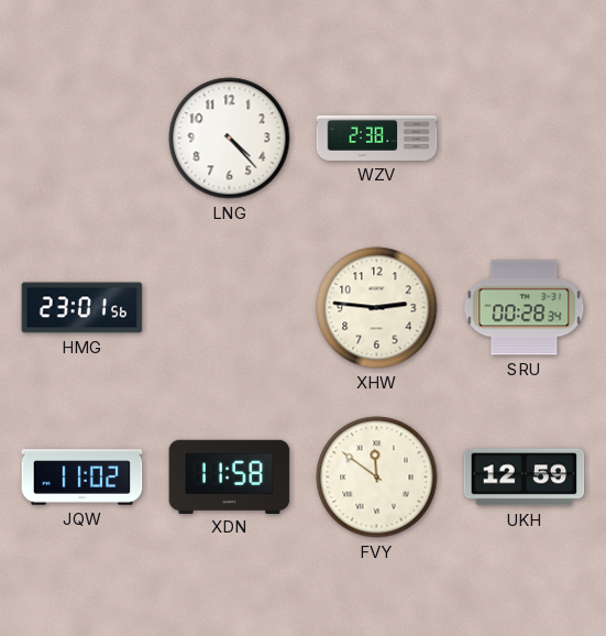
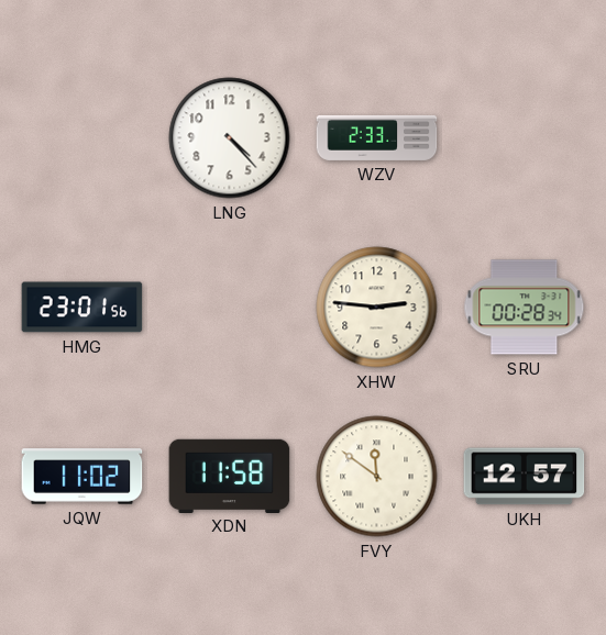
WZV: 2:38 -> 2:33 (377, 137)
UKH: 12:59 -> 12:57 (525, 477)
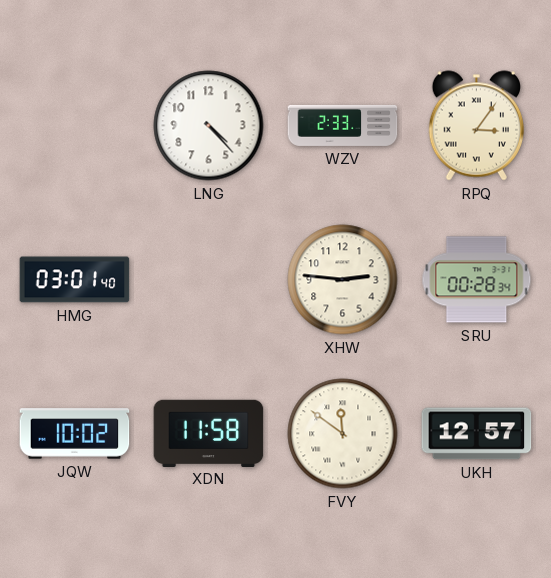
RPQ: none -> 3:06 (476, 126)
HMG: 23:01 -> 03:01 (75, 280)
JQW: 11:02 -> 10:02 (75, 434)
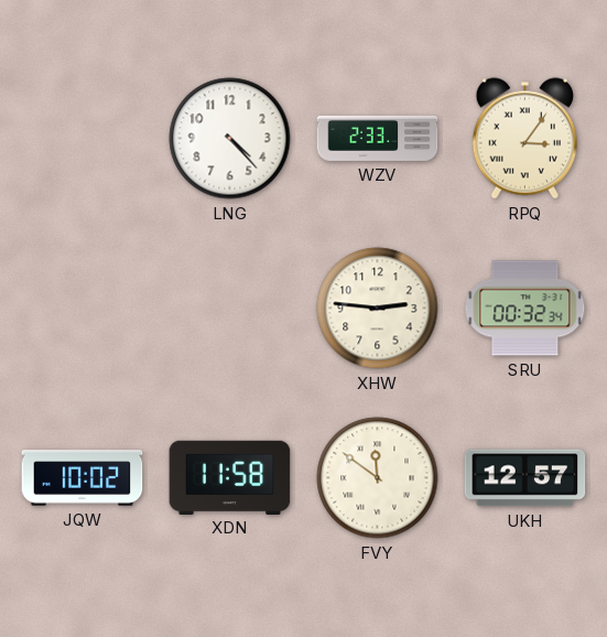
HMG: 03:01 -> none (75, 280)
SRU: 00:28 -> 00:32 (525, 309)
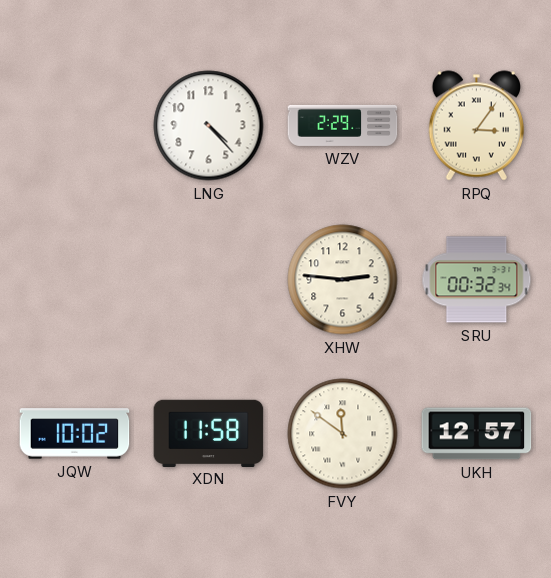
WZV: 2:33 -> 2:29 (343, 125)
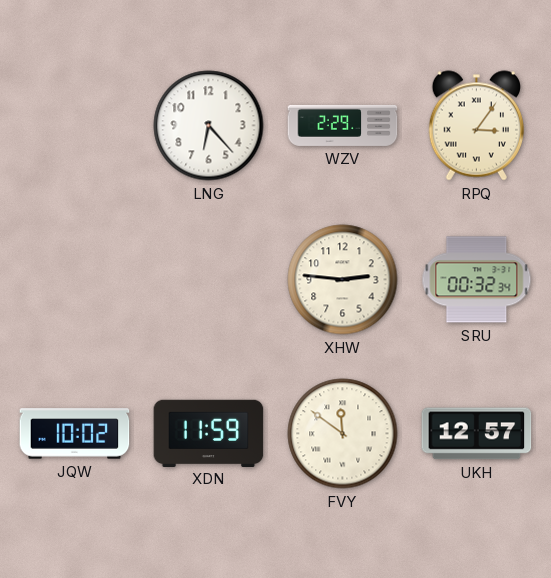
LNG: 4:23 -> 6:23 (209, 126)
XDN: 11:58 -> 11:59 (209, 433)
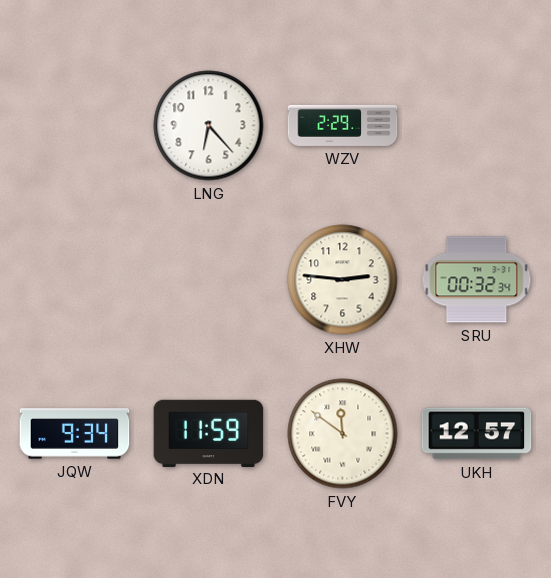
RPQ: 3:06 -> none (476, 126)
JQW: 10:02 -> 9:34 (75, 434)
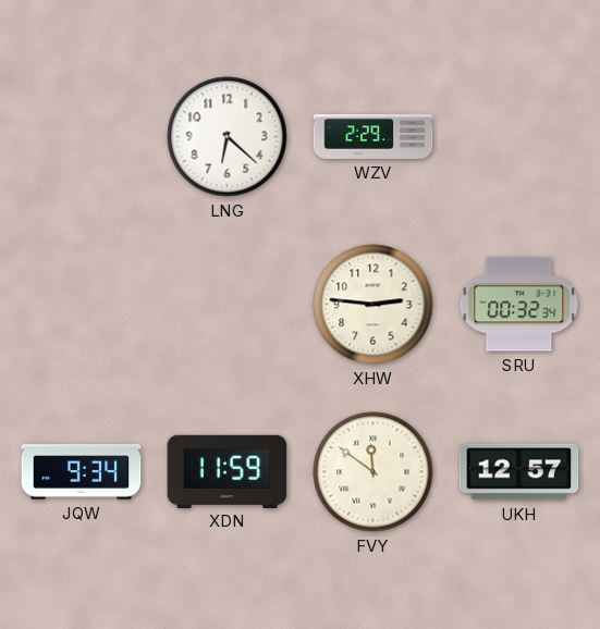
LNG: 6:23 -> 6:22 (228, 137)
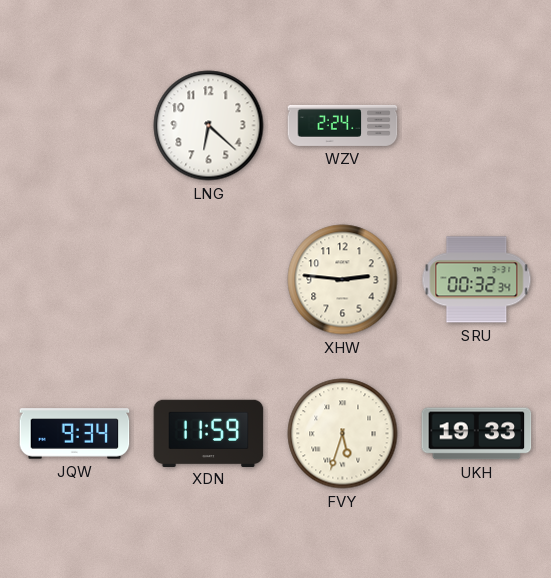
WZV: 2:29 -> 2:24 (343, 125)
FVY: 11:51 -> 5:33 (343, 434)
UKH: 12:57 -> 19:33 (477, 434)
